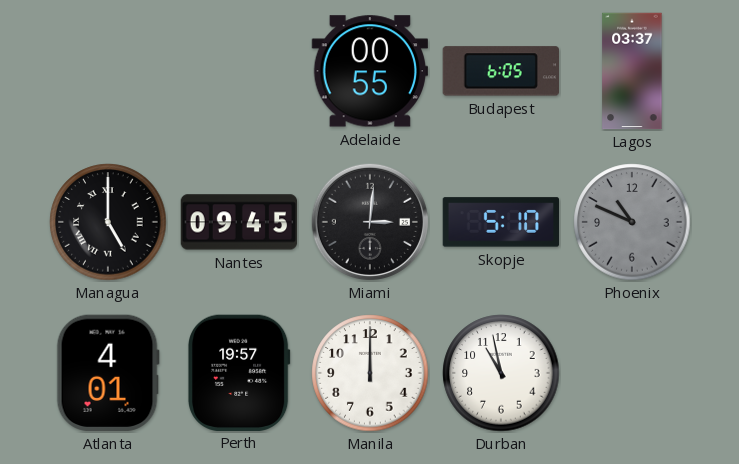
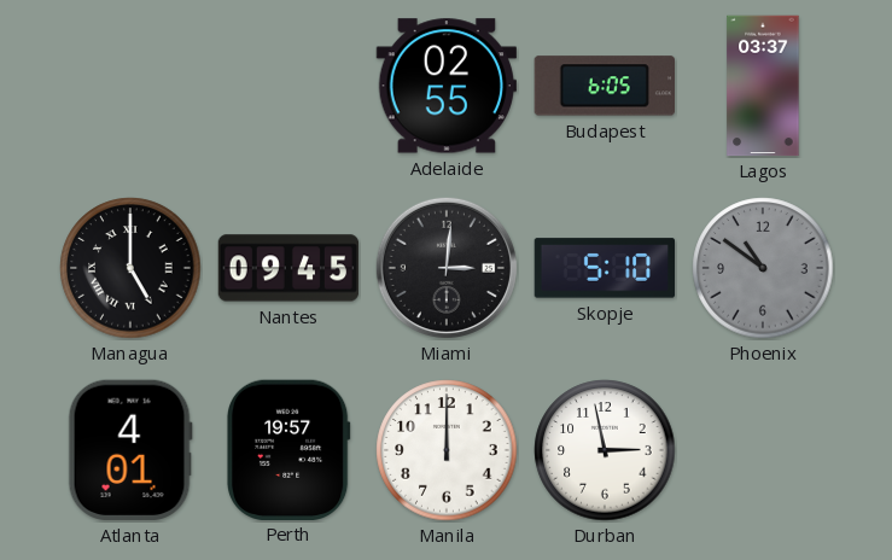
Adelaide: 00:55 -> 02:55 (445, 86)
Phoenix: 10:49 -> 10:51 (763, 268)
Durban: 10:58 -> 2:58 (605, 450)
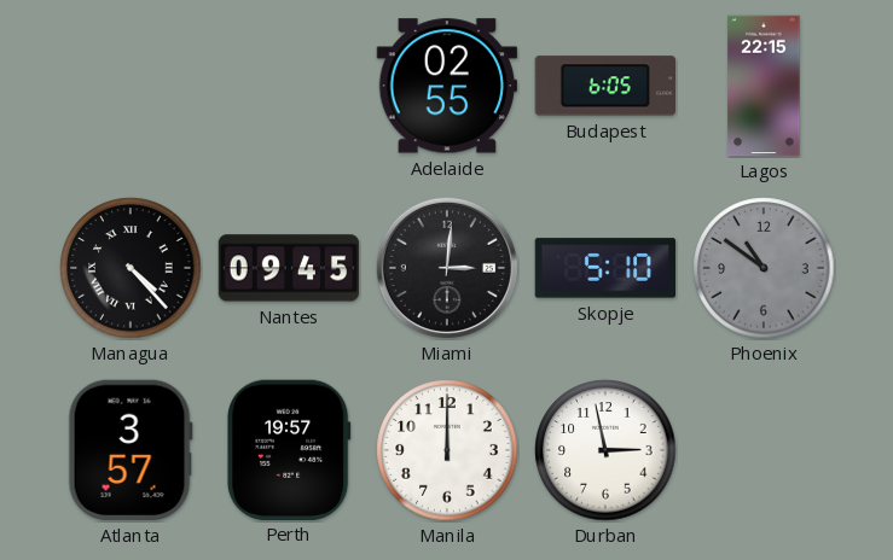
Lagos: 03:37 -> 22:15 (764, 86)
Managua: 5:00 -> 4:23 (131, 268)
Atlanta: 4:01 -> 3:57 (131, 450)
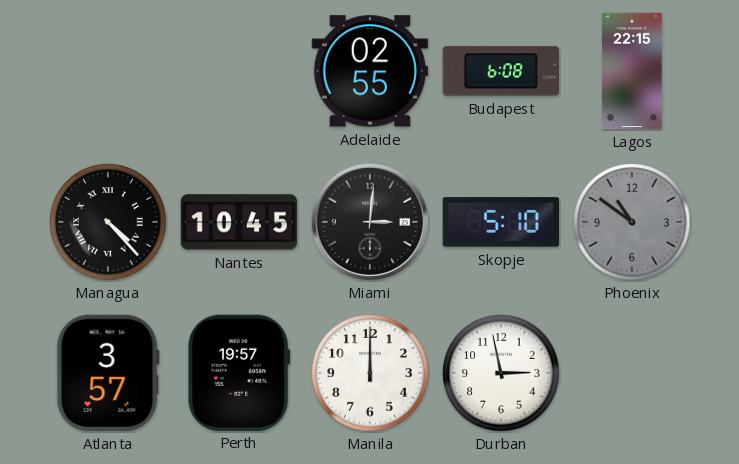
Budapest: 6:05 -> 6:08 (500, 71)
Nantes: 09:45 -> 10:45 (239, 222)
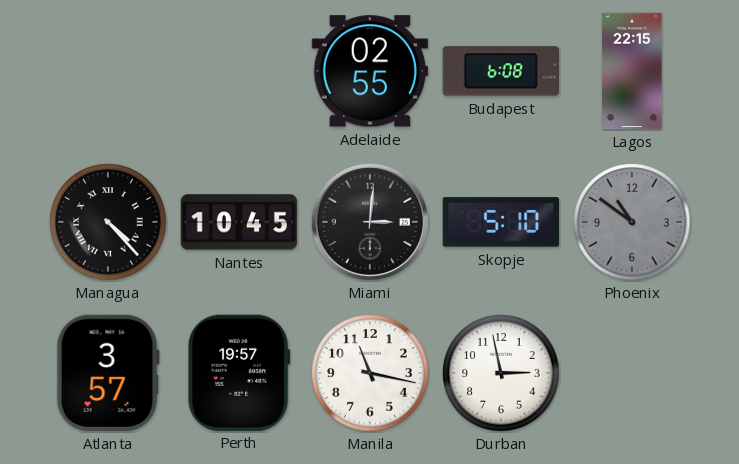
Manila: 12:00 -> 11:17 (370, 373)
